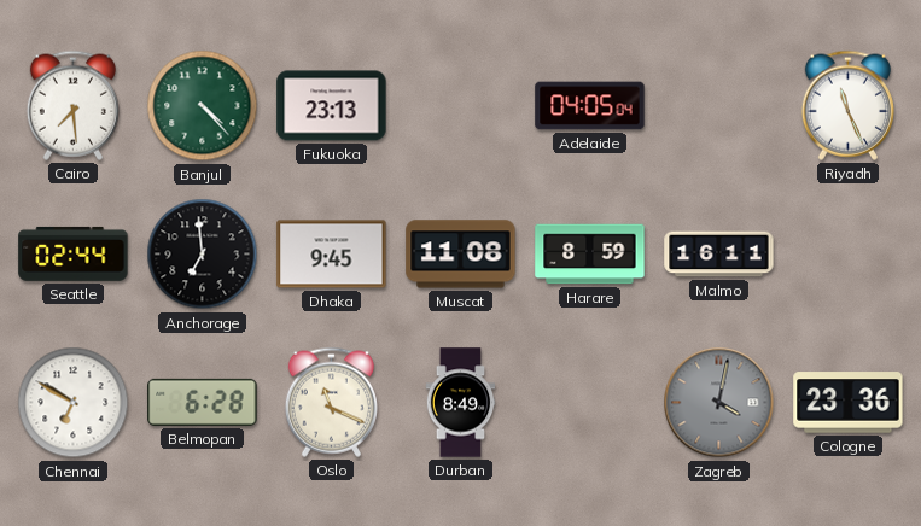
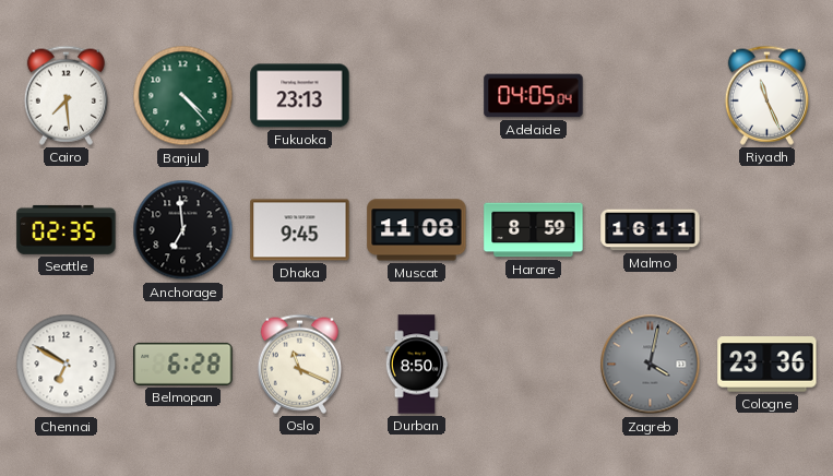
Seattle: 02:44 -> 02:35 (67, 229)
Durban: 8:49 -> 8:50 (417, 365)
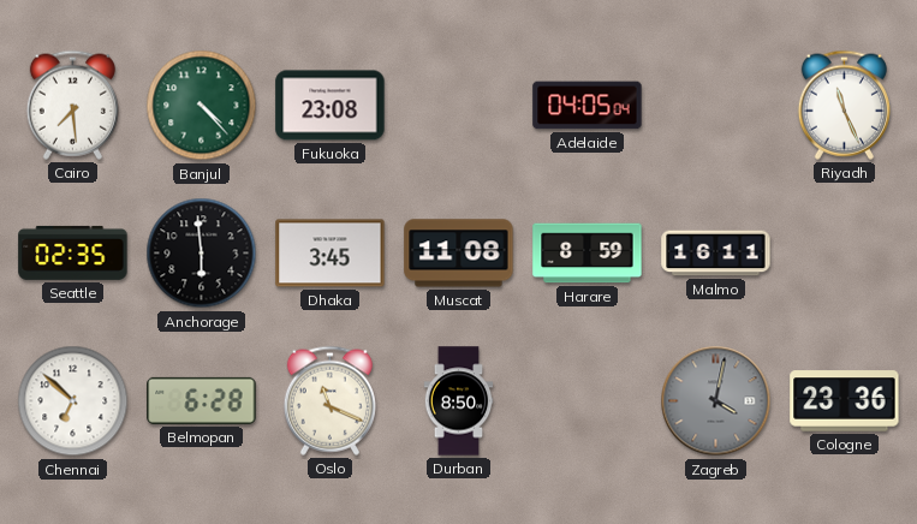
Fukuoka: 23:13 -> 23:08 (331, 106)
Anchorage: 6:59 -> 5:59 (202, 254)
Dhaka: 9:45 -> 3:45 (331, 254)
Chennai: 6:50 -> 6:52 (73, 401)
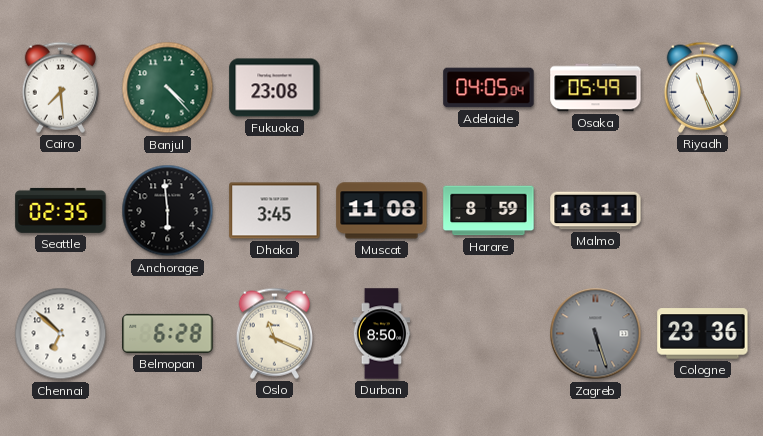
Osaka: none -> 05:49 (596, 88)
Zagreb: 4:02 -> 5:27 (596, 334)
